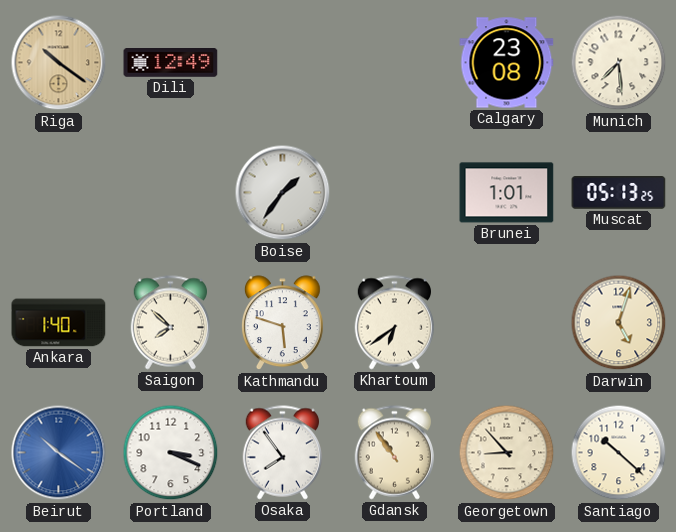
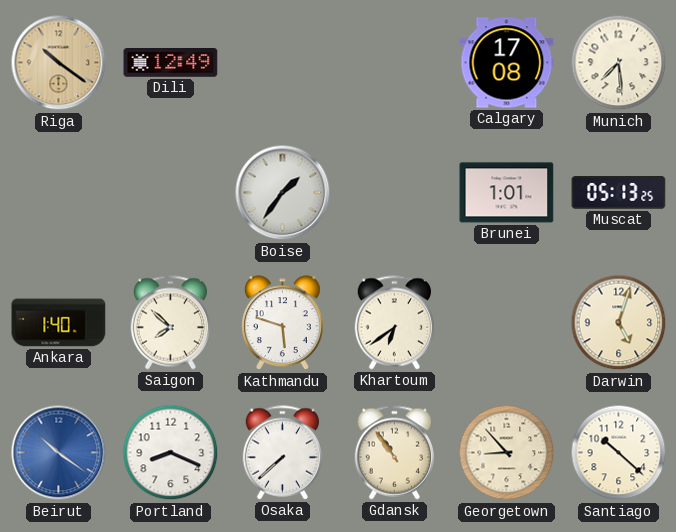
Calgary: 23:08 -> 17:08 (507, 63)
Portland: 3:19 -> 8:19 (171, 453)
Osaka: 7:54 -> 7:38 (282, 453)
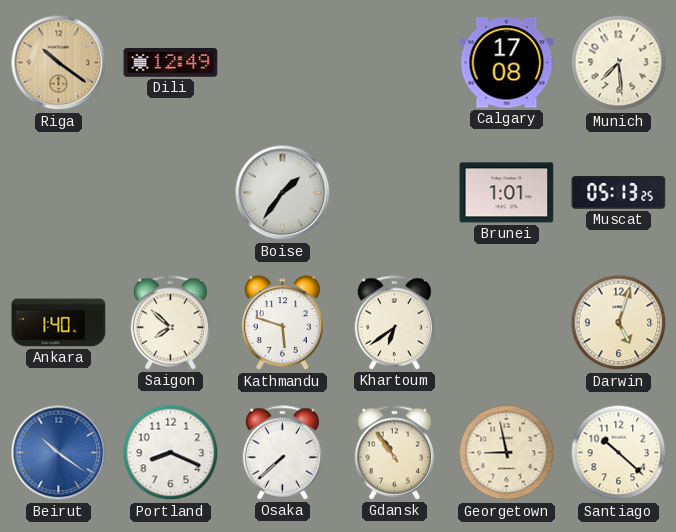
Georgetown: 8:53 -> 8:58 (507, 453)
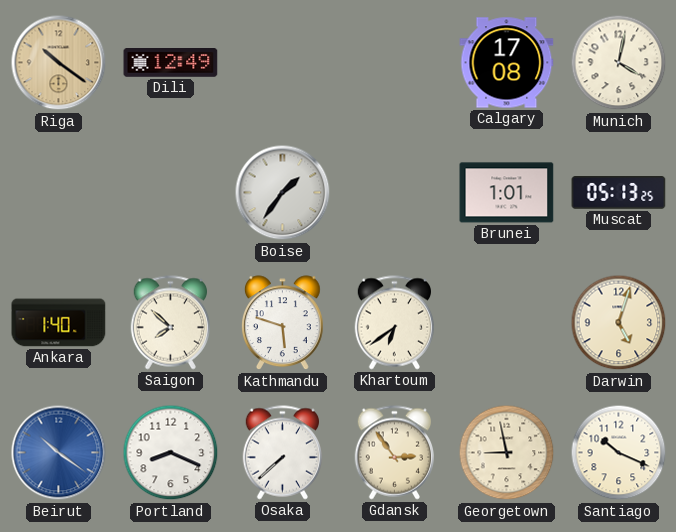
Munich: 7:29 -> 4:02 (619, 63)
Gdansk: 10:54 -> 2:54 (394, 453)
Santiago: 10:22 -> 10:19 (619, 453)
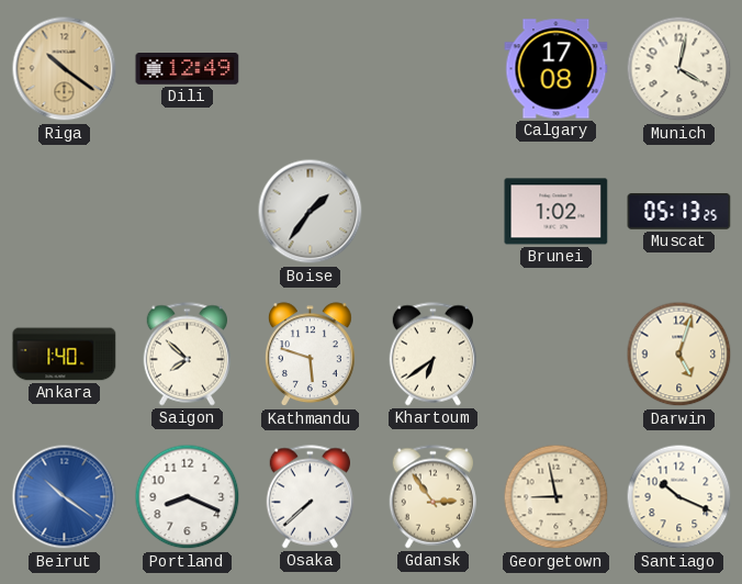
Brunei: 1:01 -> 1:02 (556, 212)
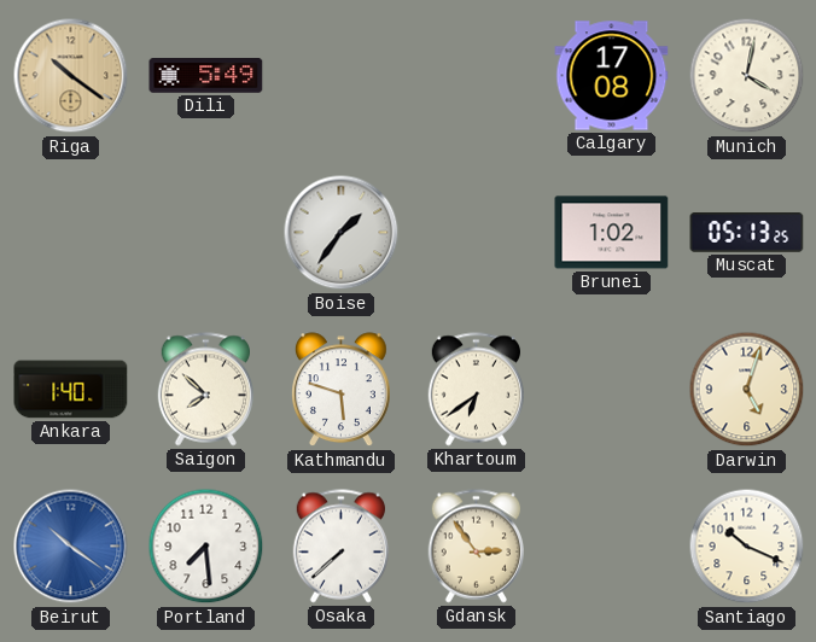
Dili: 12:49 -> 5:49 (206, 76)
Portland: 8:19 -> 7:29 (206, 547)
Georgetown: 8:58 -> none (556, 497)
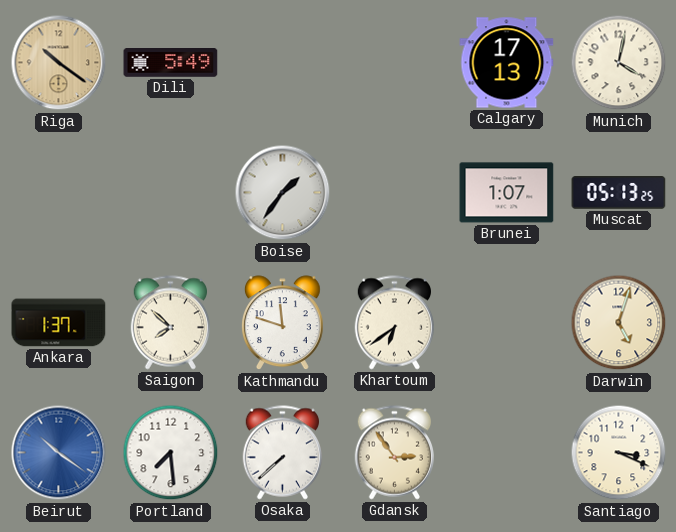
Calgary: 17:08 -> 17:13 (507, 63)
Brunei: 1:02 -> 1:07 (507, 193)
Ankara: 1:40 -> 1:37 (59, 323)
Kathmandu: 5:48 -> 11:48 (282, 323)
Santiago: 10:19 -> 3:19 (619, 453)
